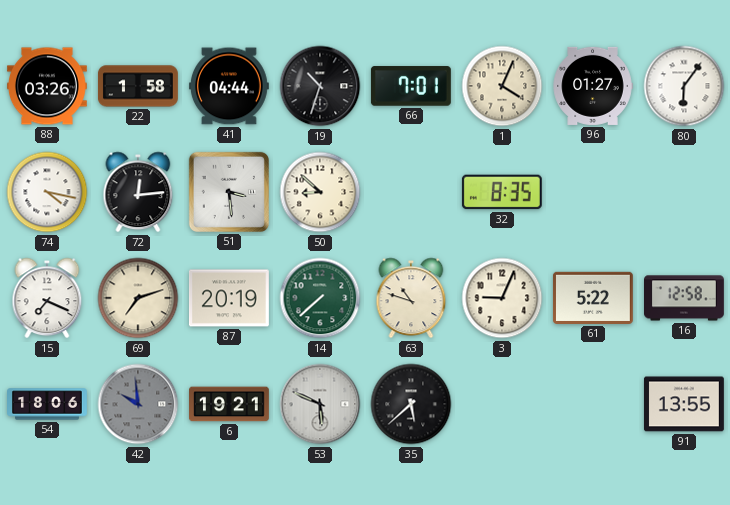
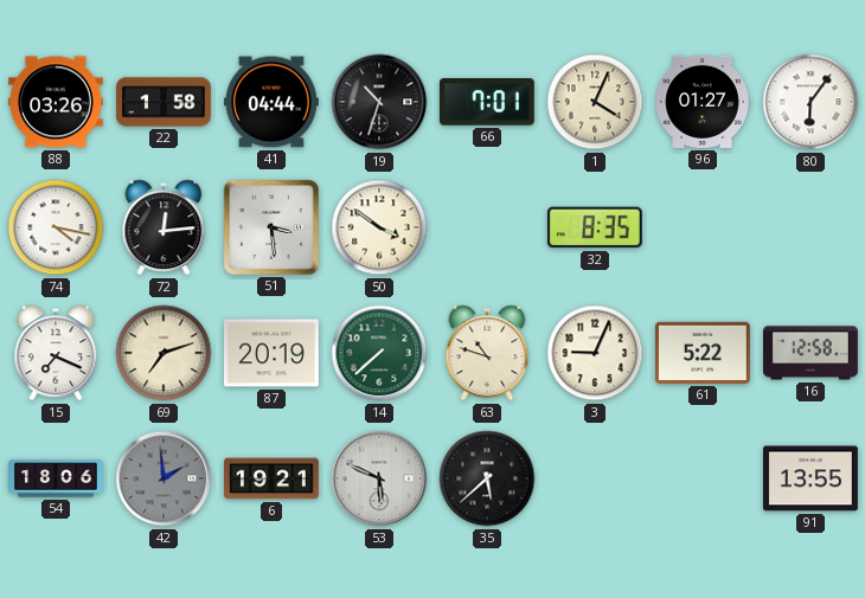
50: 8:52 -> 3:51 (379, 227)
42: 9:59 -> 1:59 (164, 478)
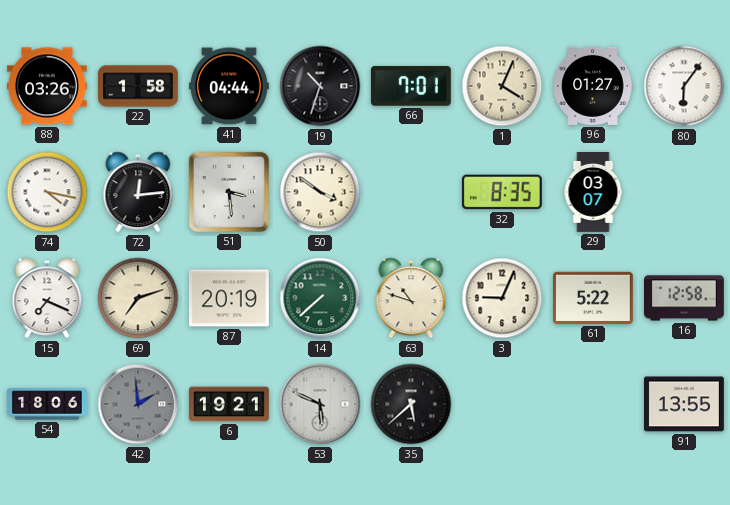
29: none -> 03:07 (593, 193)
